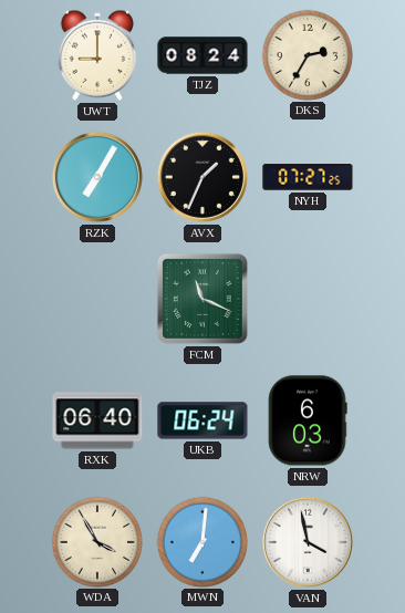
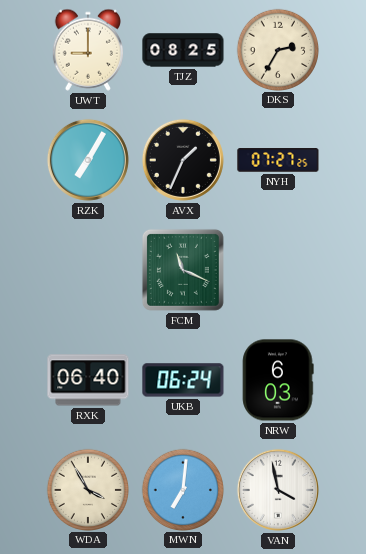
TJZ: 08:24 -> 08:25 (183, 50)
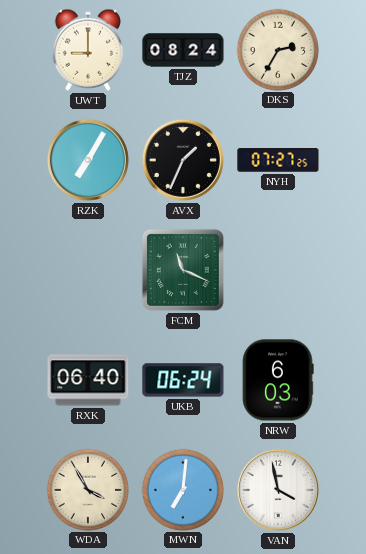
TJZ: 08:25 -> 08:24 (183, 50)
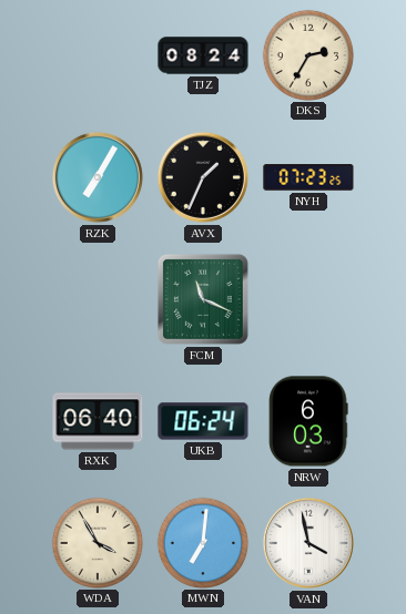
UWT: 9:00 -> none (88, 50)
NYH: 07:27 -> 07:23 (308, 177)
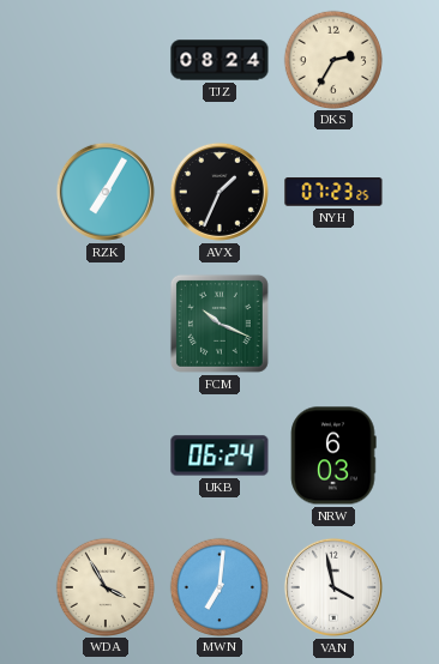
FCM: 11:19 -> 10:19 (220, 324)
RXK: 06:40 -> none (98, 421)
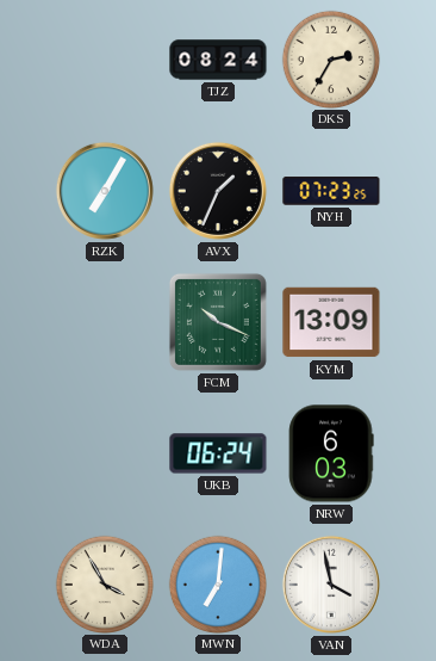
KYM: none -> 13:09 (331, 322)
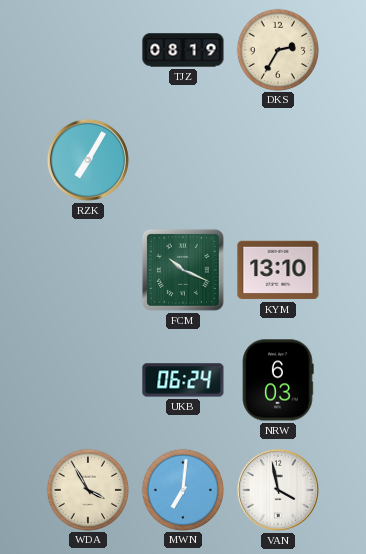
TJZ: 08:24 -> 08:19 (183, 50)
AVX: 1:34 -> none (218, 191)
NYH: 07:23 -> none (331, 191)
KYM: 13:09 -> 13:10 (278, 270)
